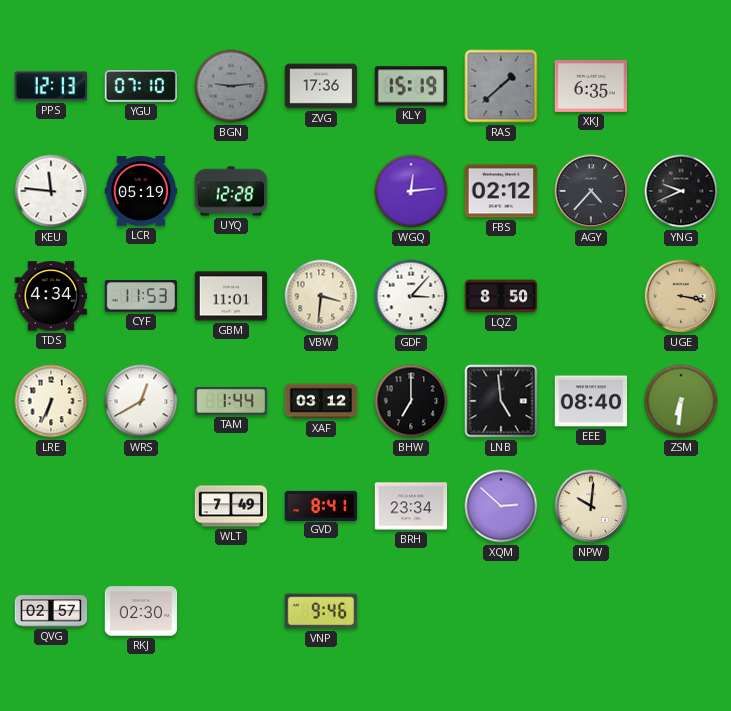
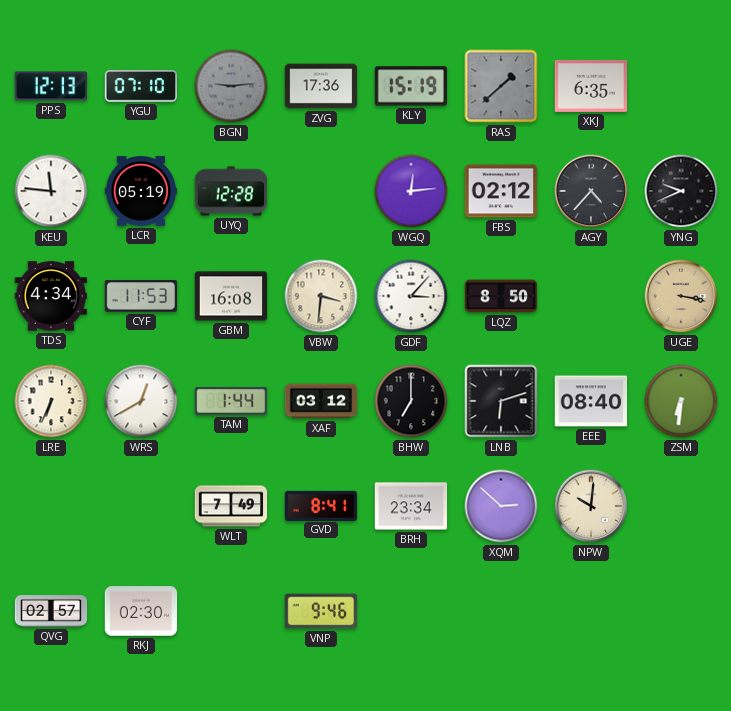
GBM: 11:01 -> 16:08 (231, 296)
LNB: 4:59 -> 6:12 (501, 401)
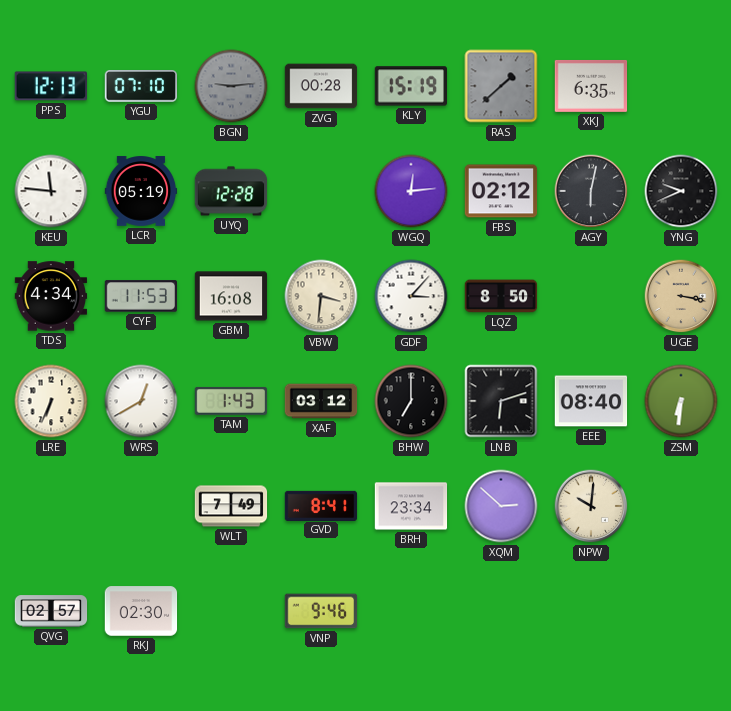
ZVG: 17:36 -> 00:28 (321, 86)
AGY: 4:37 -> 6:02 (591, 191)
TAM: 1:44 -> 1:43 (231, 401)
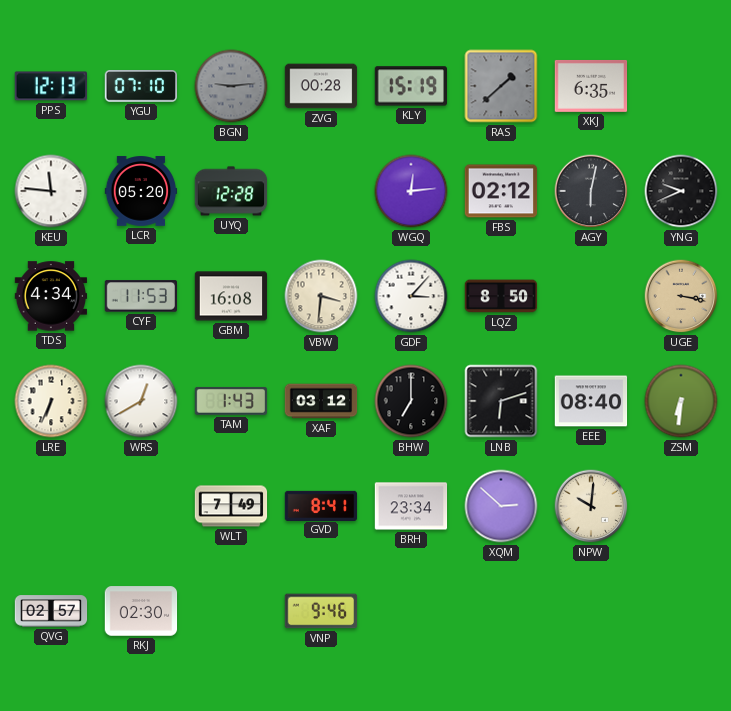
LCR: 05:19 -> 05:20 (141, 191)
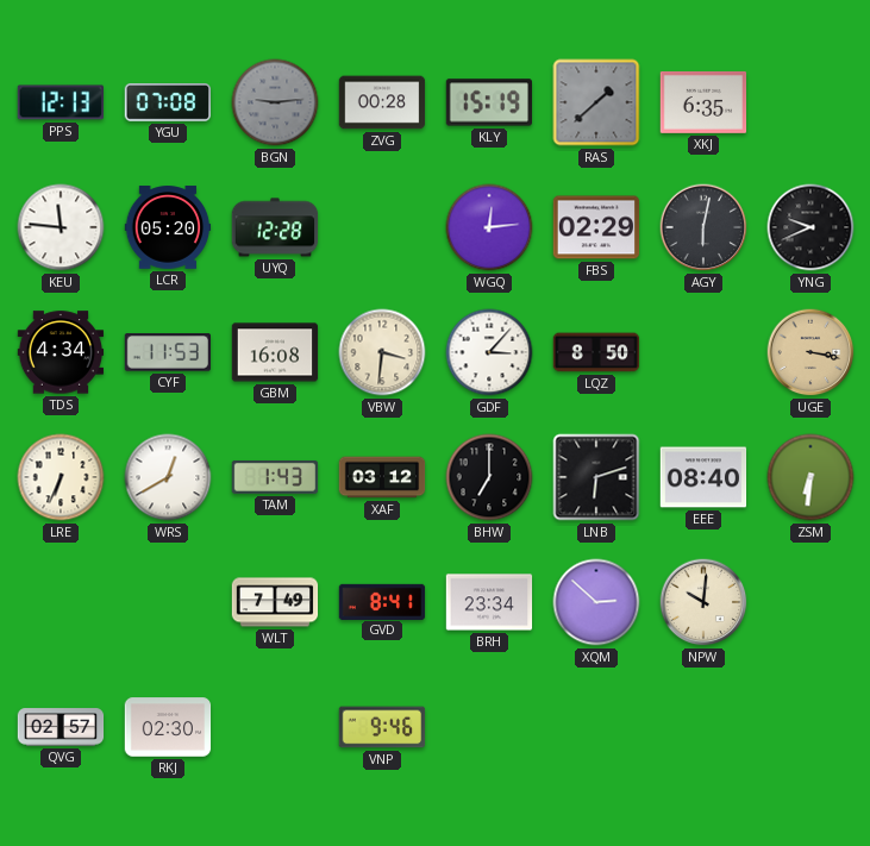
YGU: 07:10 -> 07:08 (167, 104)
FBS: 02:12 -> 02:29 (596, 227)
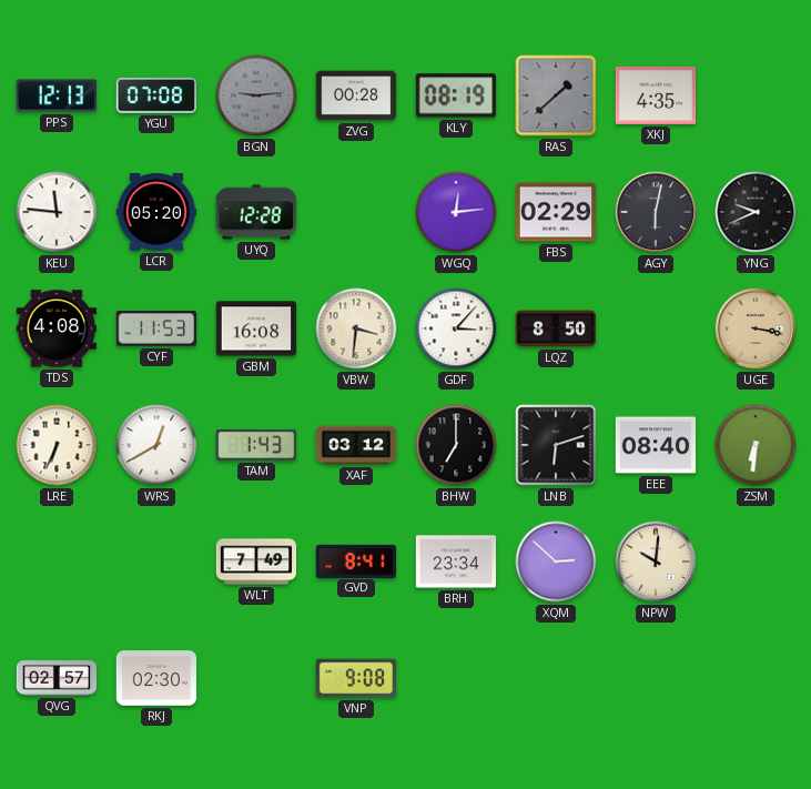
KLY: 15:19 -> 08:19 (455, 95)
XKJ: 6:35 -> 4:35 (656, 95)
TDS: 4:34 -> 4:08 (57, 328)
VNP: 9:46 -> 9:08 (356, 678)
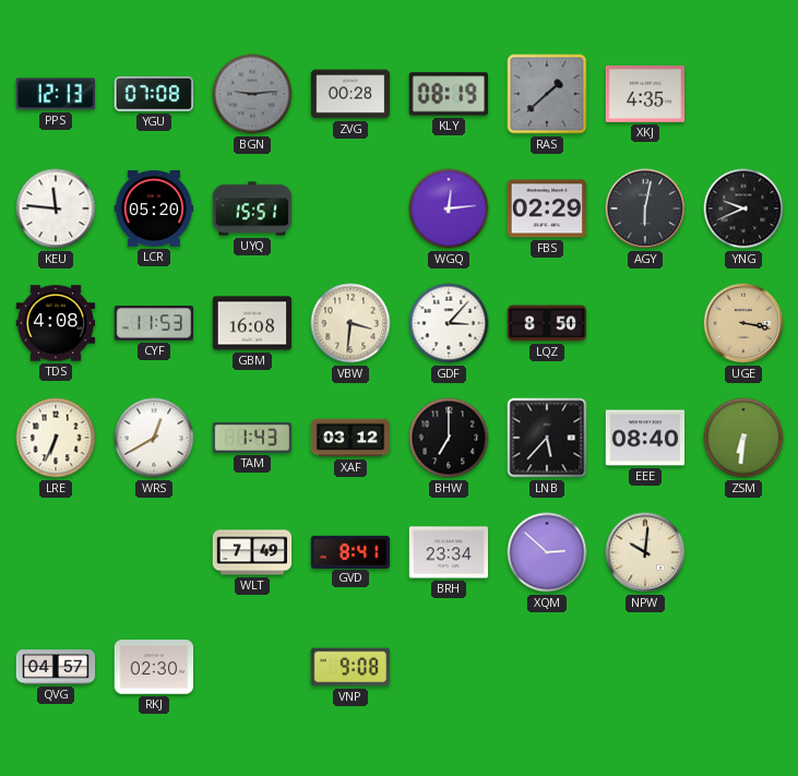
UYQ: 12:28 -> 15:51 (252, 208)
LNB: 6:12 -> 5:37 (547, 438)
QVG: 02:57 -> 04:57 (56, 667)
